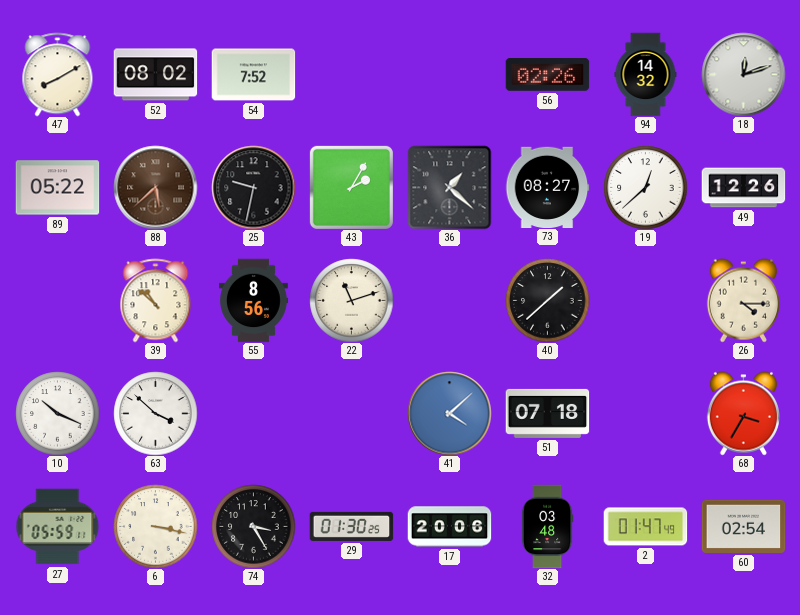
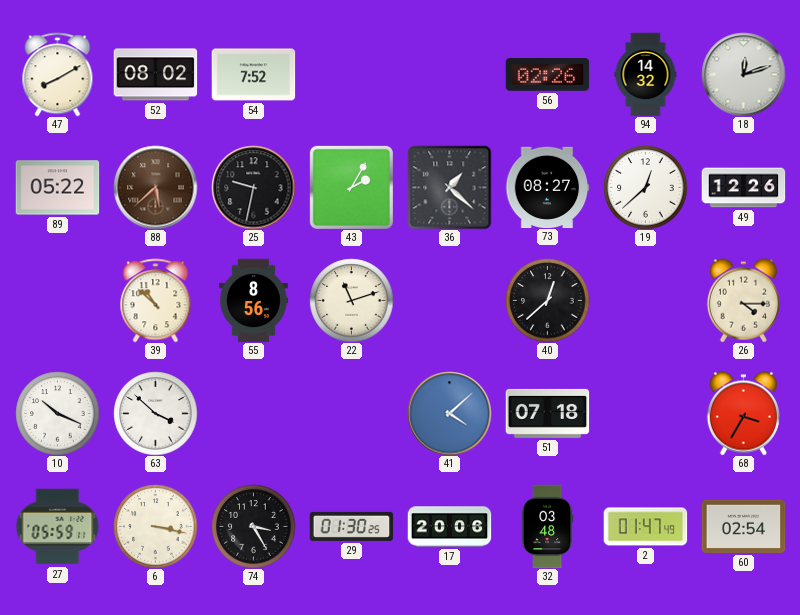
40: 1:38 -> 12:38 (547, 300)
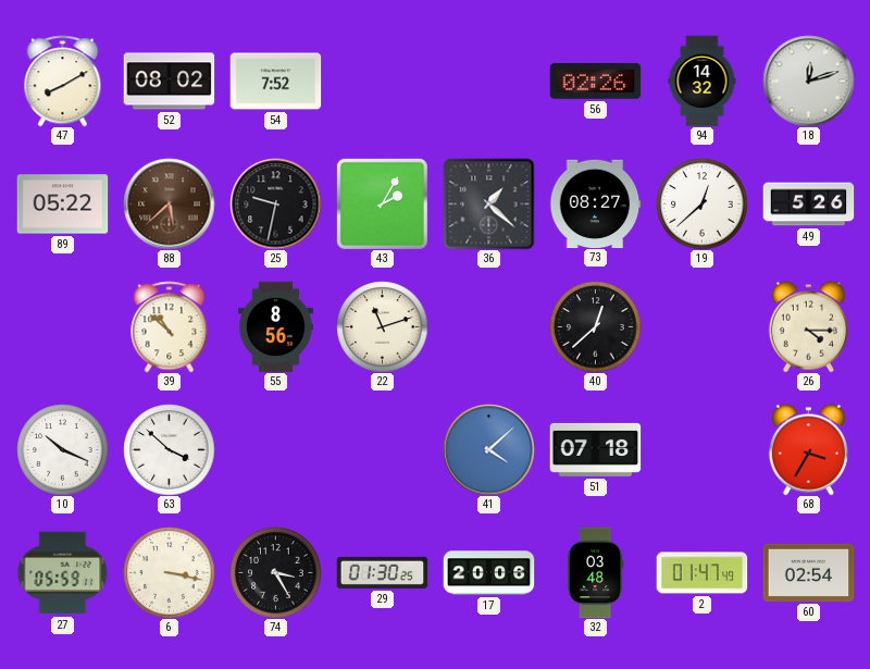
49: 12:26 -> 5:26 (808, 205)
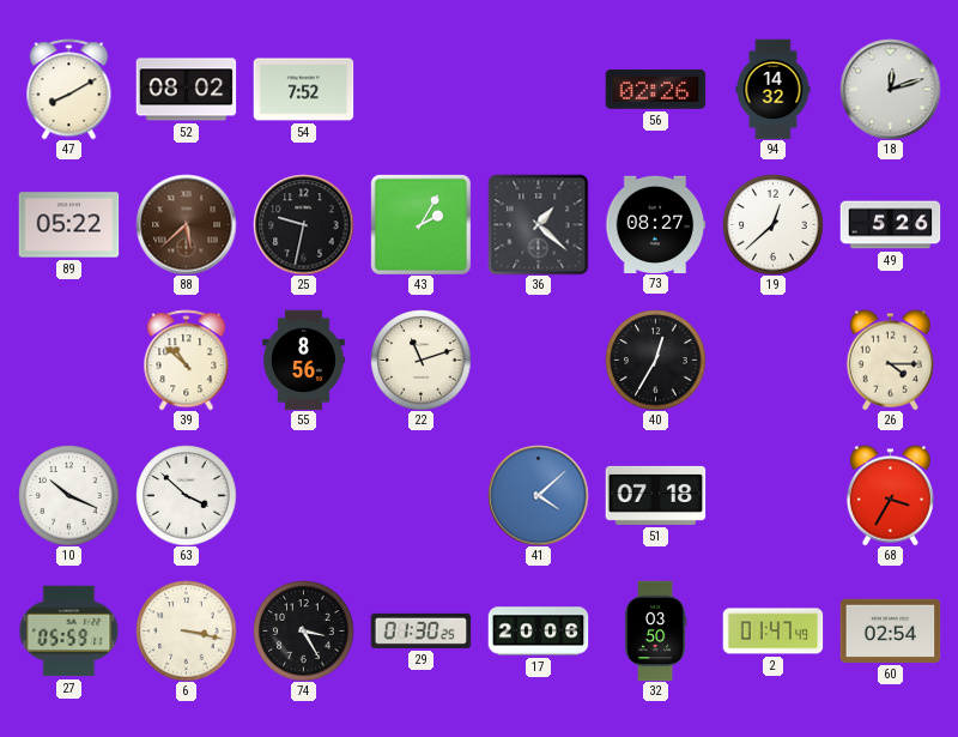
40: 12:38 -> 12:35 (655, 360)
32: 03:48 -> 03:50 (655, 630)
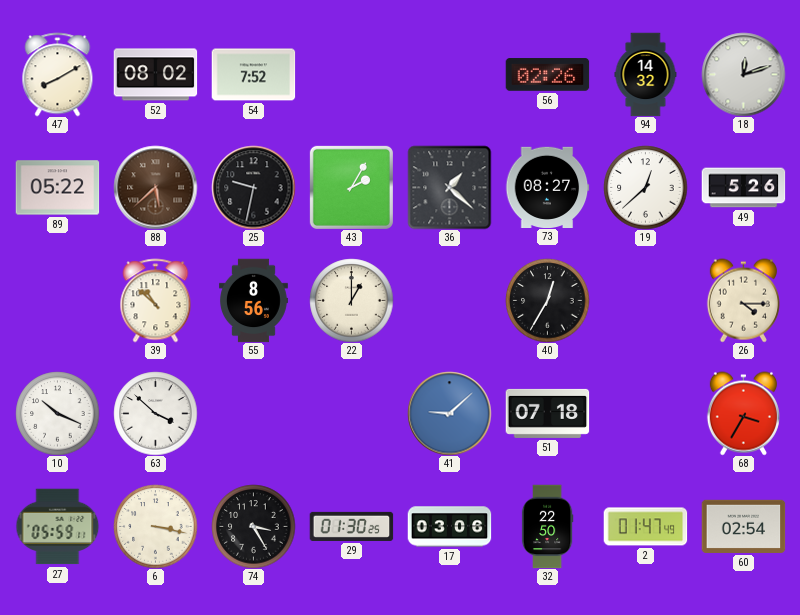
22: 11:12 -> 1:00 (351, 300)
41: 4:08 -> 9:08 (449, 413)
17: 20:06 -> 03:06 (449, 527)
32: 03:50 -> 22:50 (547, 526)
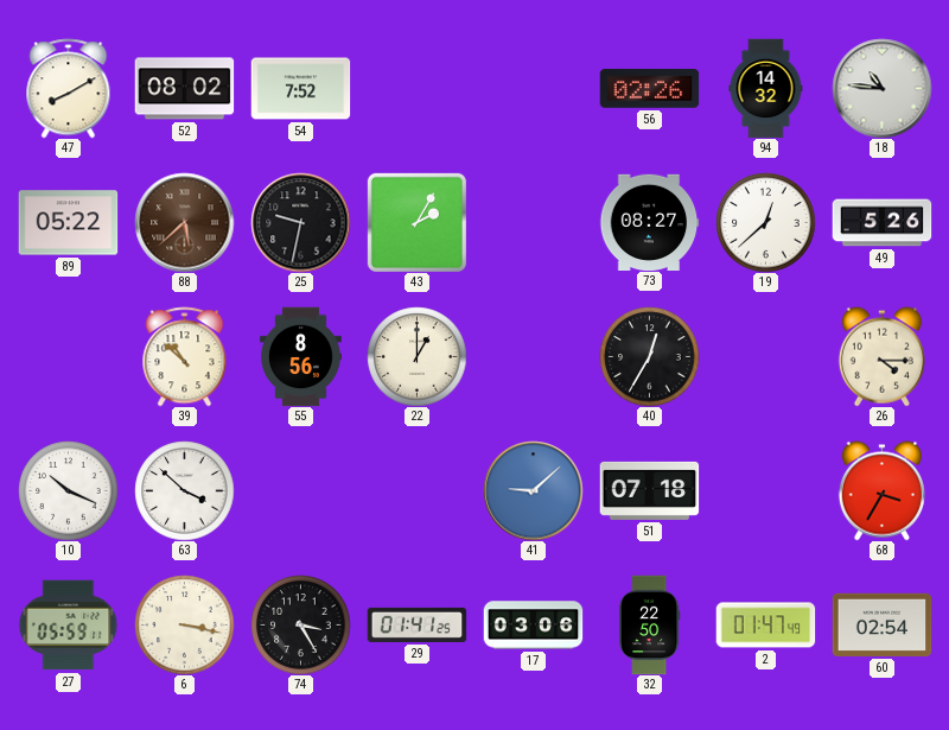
18: 12:12 -> 10:46 (881, 88)
36: 1:22 -> none (449, 187)
29: 01:30 -> 01:41 (416, 624)
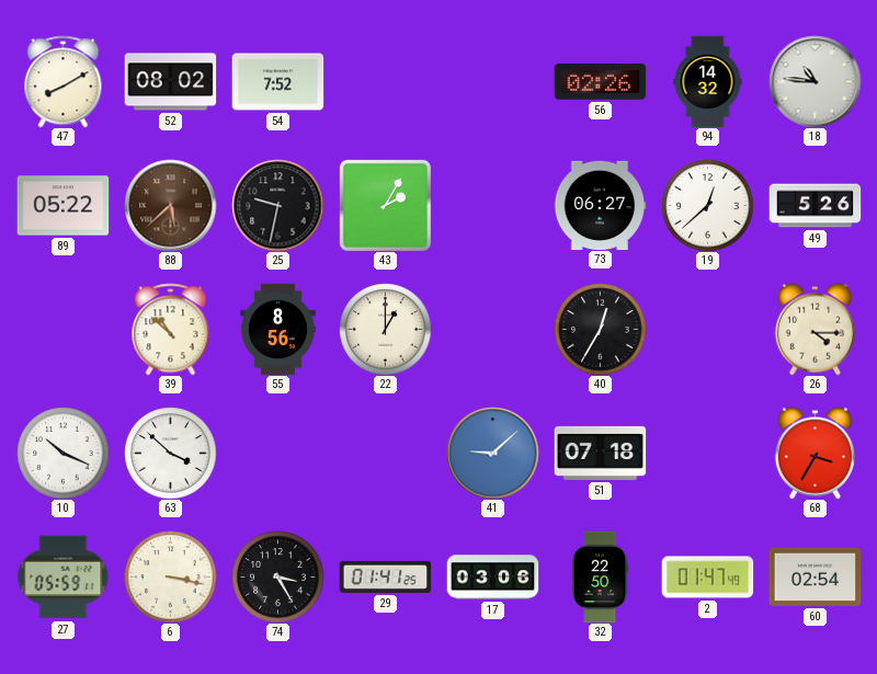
73: 08:27 -> 06:27 (600, 205)
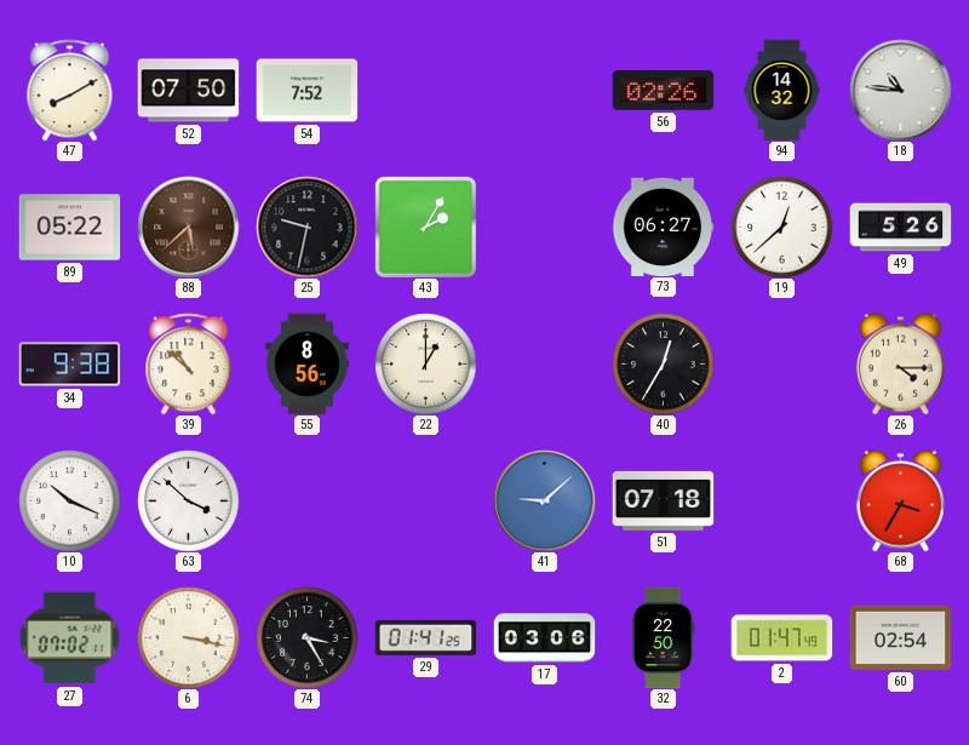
52: 08:02 -> 07:50 (188, 91)
34: none -> 9:38 (69, 365)
27: 05:59 -> 07:02 (69, 638)
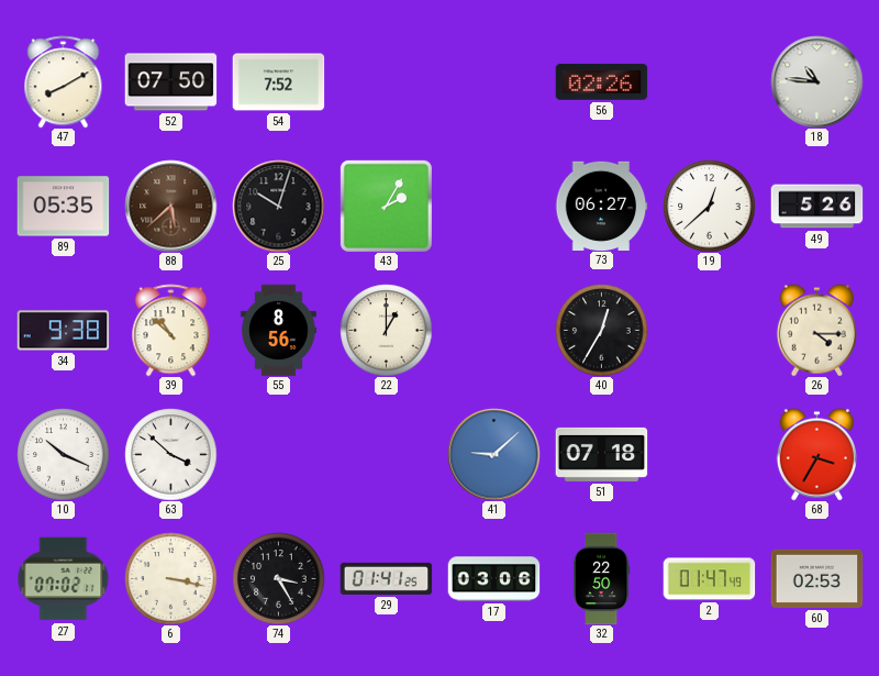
94: 14:32 -> none (782, 90)
89: 05:22 -> 05:35 (63, 207)
25: 9:32 -> 10:03 (278, 206)
60: 02:54 -> 02:53 (816, 578)
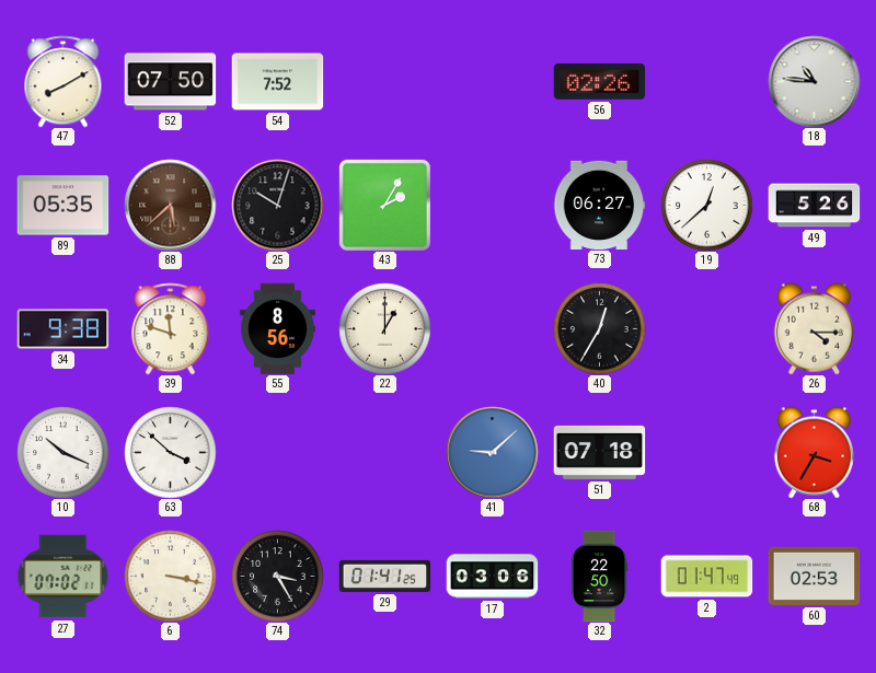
39: 10:52 -> 11:48 (171, 328)
